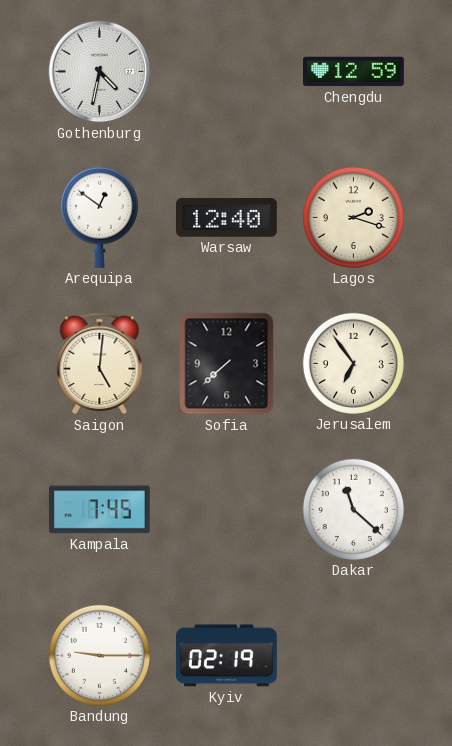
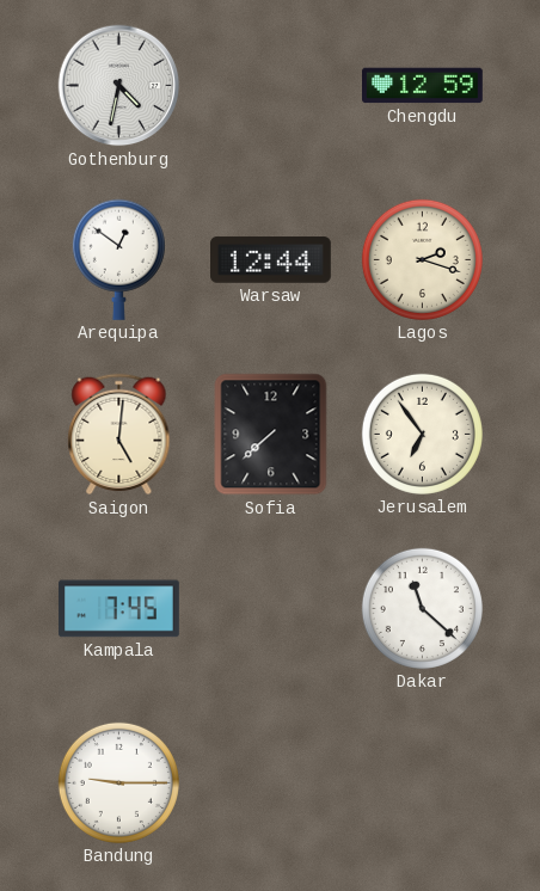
Warsaw: 12:40 -> 12:44 (271, 260)
Kyiv: 02:19 -> none (226, 656)
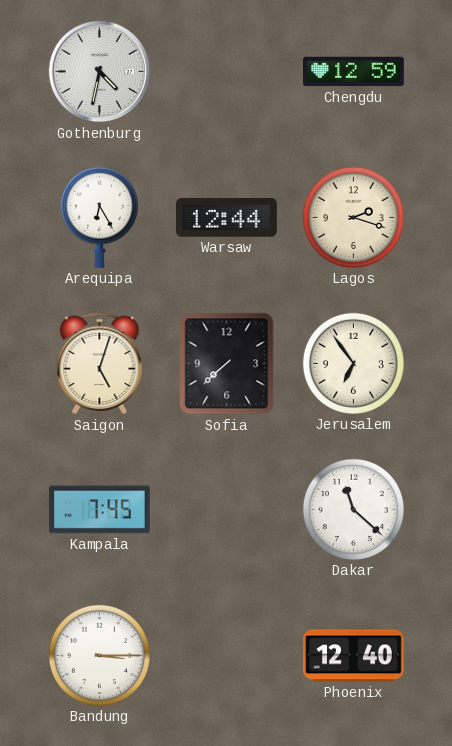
Arequipa: 12:51 -> 6:25 (99, 217)
Saigon: 5:01 -> 5:03 (100, 364)
Bandung: 9:15 -> 3:15 (99, 655)
Phoenix: none -> 12:40 (354, 656)
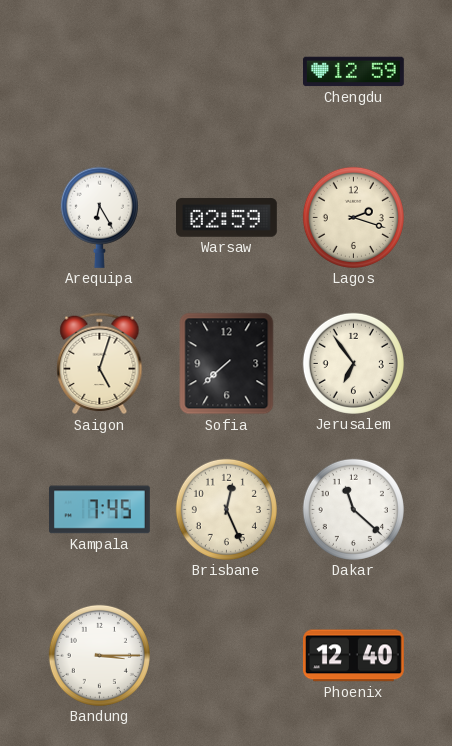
Gothenburg: 4:32 -> none (100, 72)
Warsaw: 12:44 -> 02:59 (227, 218)
Brisbane: none -> 12:26 (226, 509)
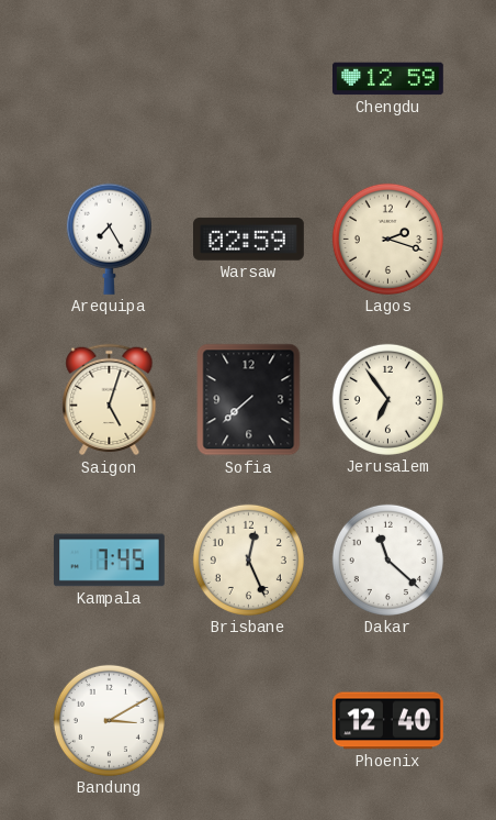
Arequipa: 6:25 -> 7:25 (109, 239)
Bandung: 3:15 -> 3:10 (109, 720)
